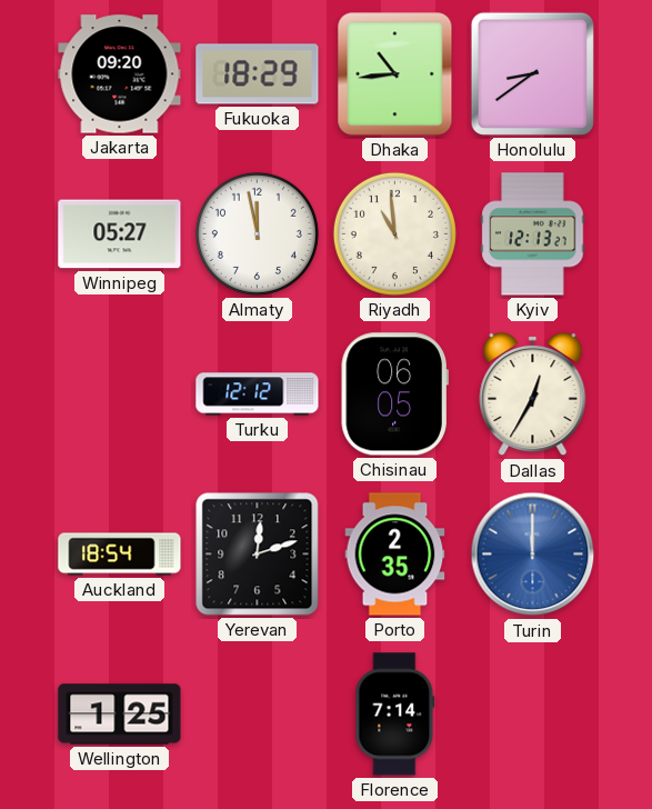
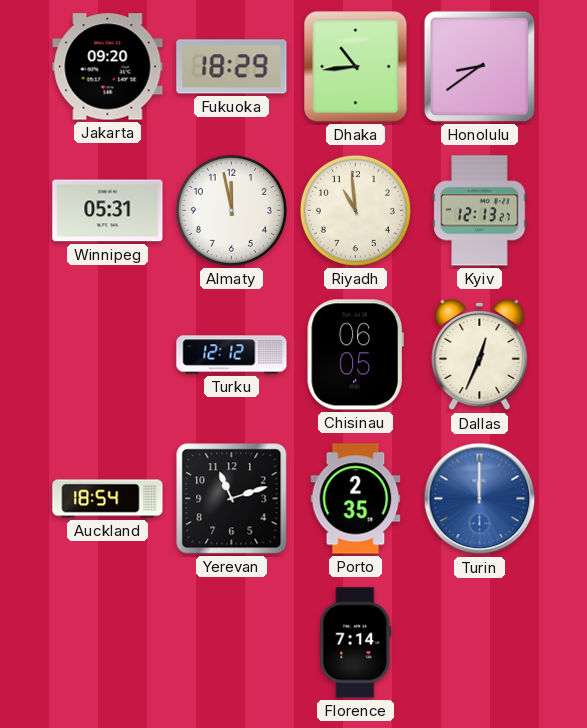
Winnipeg: 05:27 -> 05:31 (108, 211)
Dallas: 12:35 -> 12:34 (480, 355)
Yerevan: 12:12 -> 11:12 (232, 499)
Wellington: 1:25 -> none (120, 715)
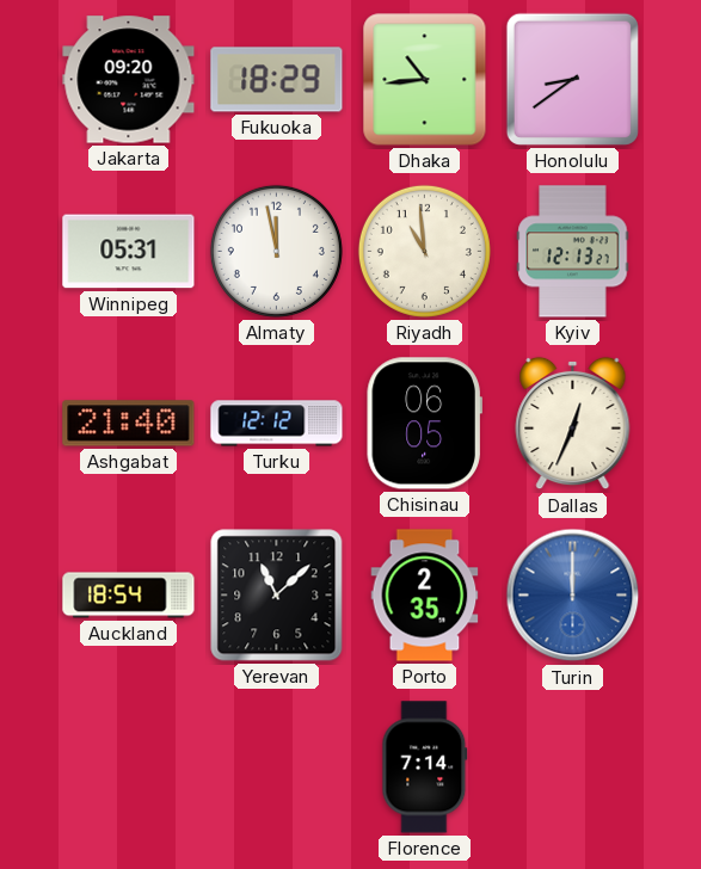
Ashgabat: none -> 21:40 (129, 424)
Yerevan: 11:12 -> 11:08 (277, 596)
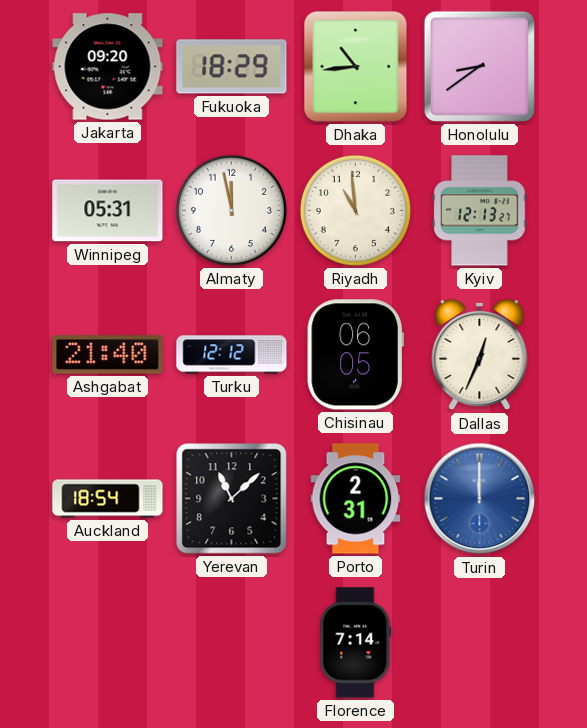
Porto: 2:35 -> 2:31 (356, 499)
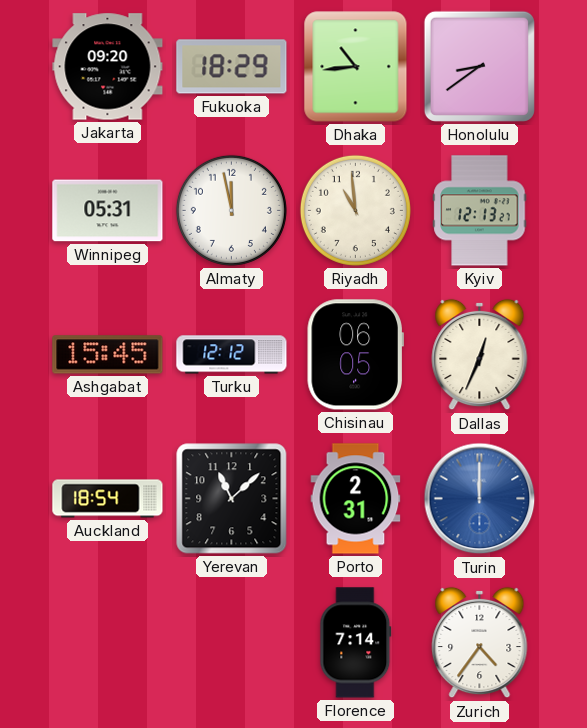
Ashgabat: 21:40 -> 15:45 (108, 355)
Zurich: none -> 4:36 (480, 643)
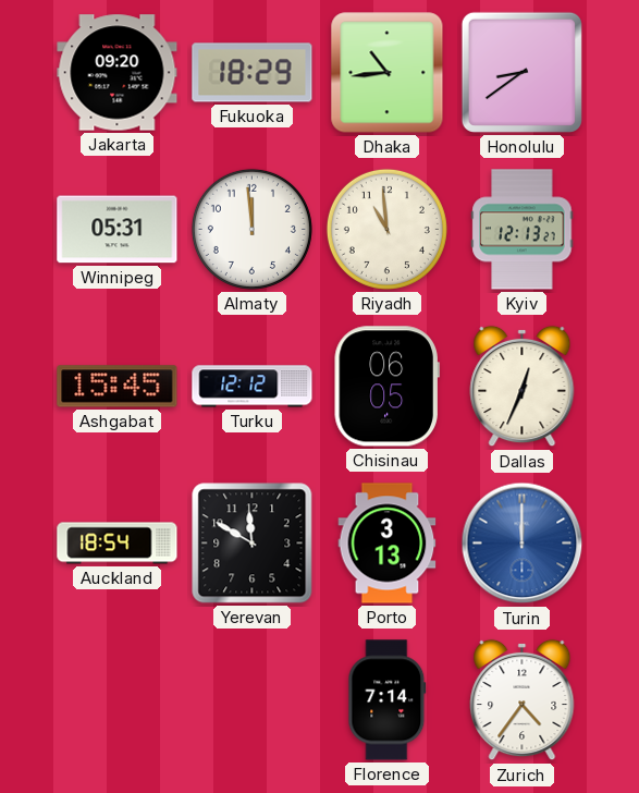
Almaty: 11:58 -> 11:59 (251, 229)
Yerevan: 11:08 -> 11:50 (253, 544)
Porto: 2:31 -> 3:13 (388, 544)
